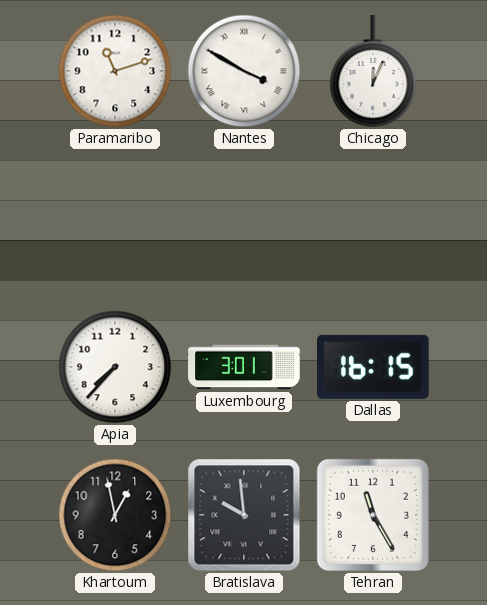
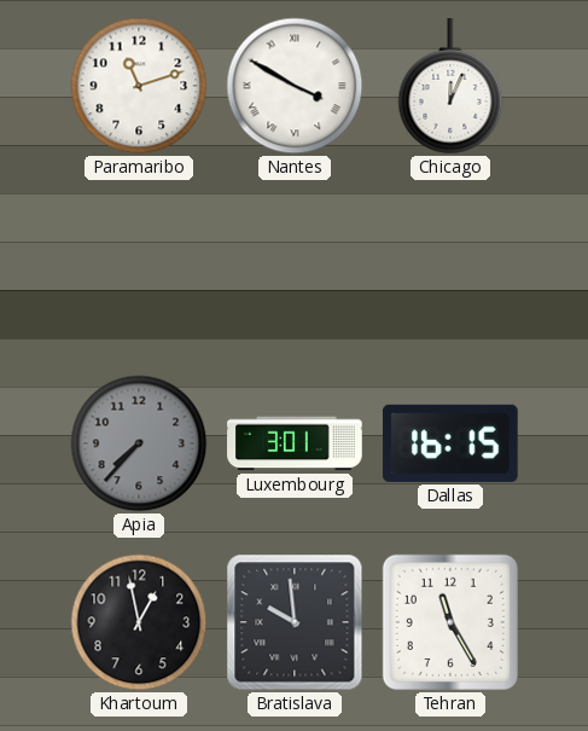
Apia dial: white -> grey (139, 443)
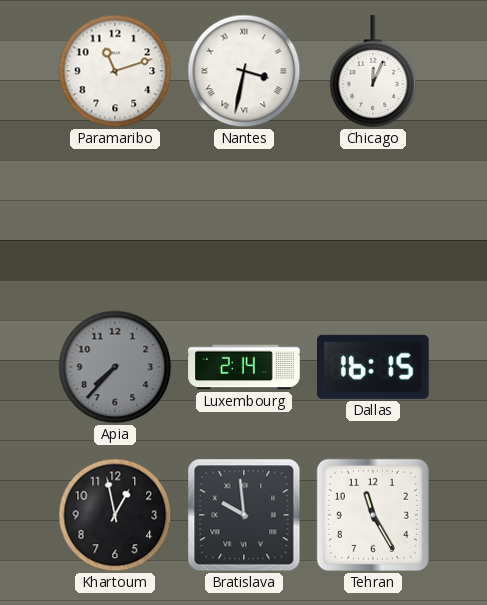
Nantes: 3:50 -> 3:32 (244, 71)
Luxembourg: 3:01 -> 2:14 (244, 367)
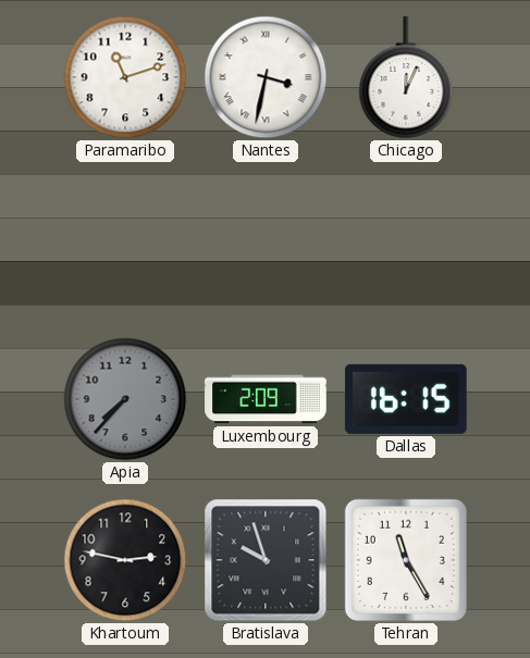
Luxembourg: 2:14 -> 2:09 (266, 399)
Khartoum: 12:58 -> 2:47 (125, 560)
Bratislava: 9:59 -> 9:57 (266, 560)
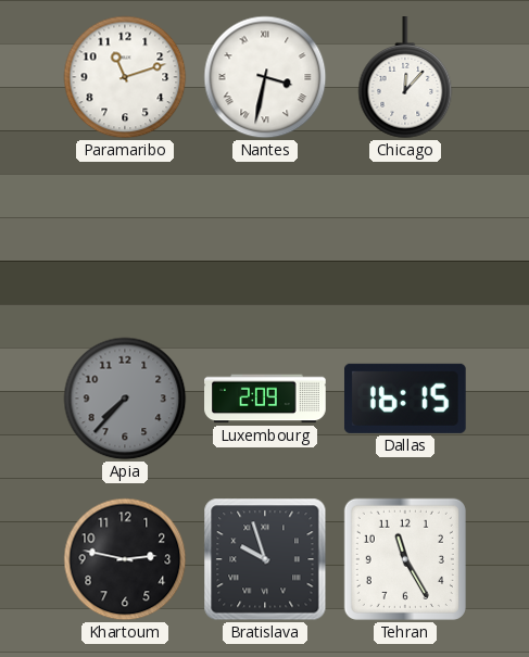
Chicago: 12:04 -> 12:07 (405, 78)
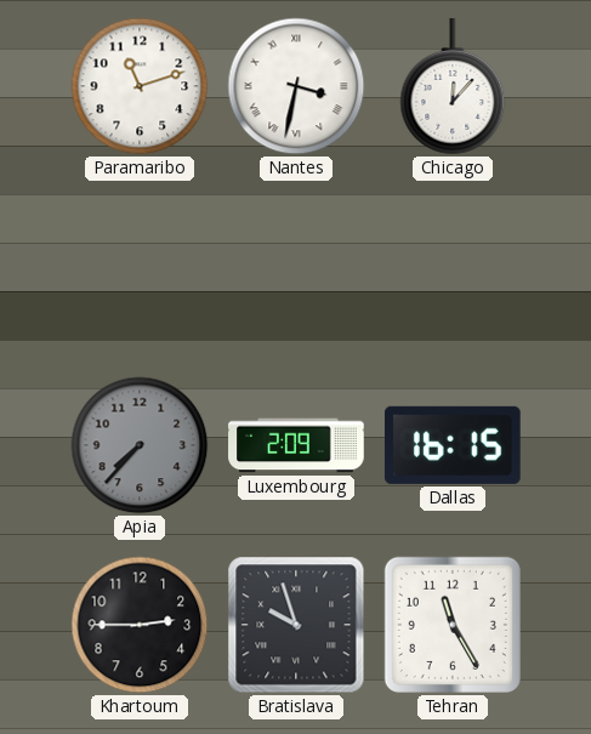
Khartoum: 2:47 -> 2:45 (140, 625)
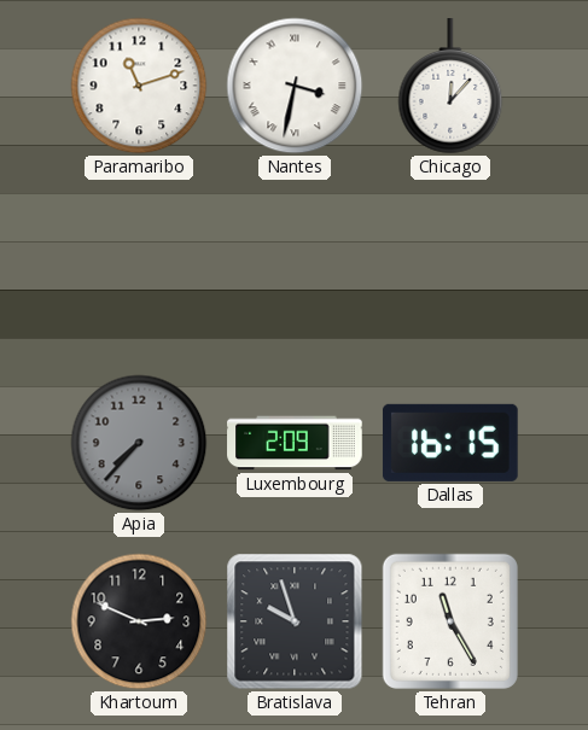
Khartoum: 2:45 -> 2:49 (139, 621)
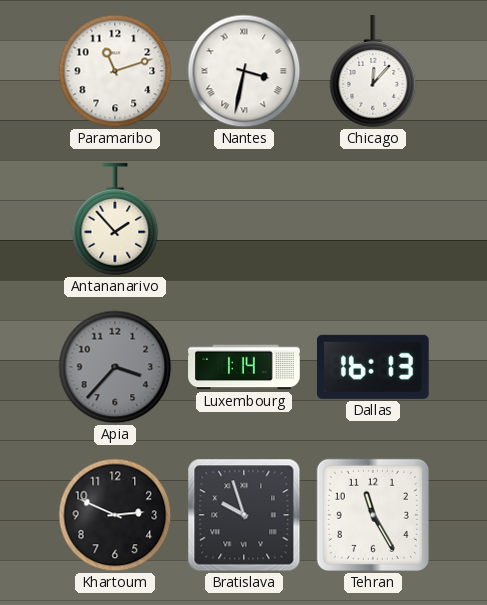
Antananarivo: none -> 1:53 (115, 220)
Apia: 7:37 -> 3:37 (115, 367)
Luxembourg: 2:09 -> 1:14 (244, 367)
Dallas: 16:15 -> 16:13 (373, 367)
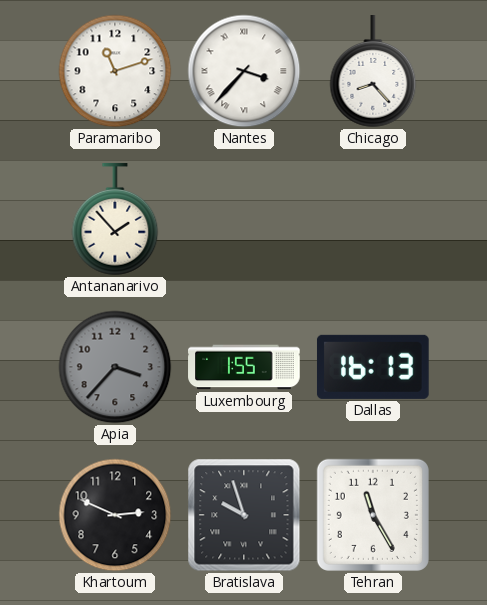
Nantes: 3:32 -> 3:37 (244, 71)
Chicago: 12:07 -> 8:23 (373, 72)
Luxembourg: 1:14 -> 1:55 (244, 367)
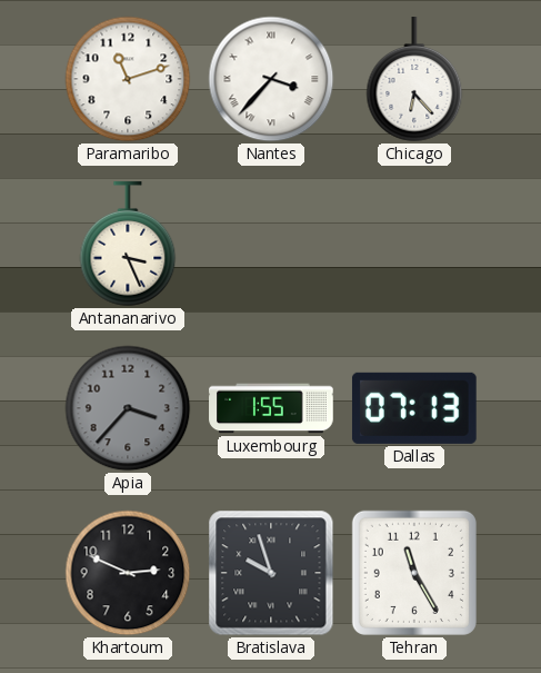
Chicago: 8:23 -> 6:23 (414, 80)
Antananarivo: 1:53 -> 3:26 (128, 245)
Dallas: 16:13 -> 07:13 (414, 408)
